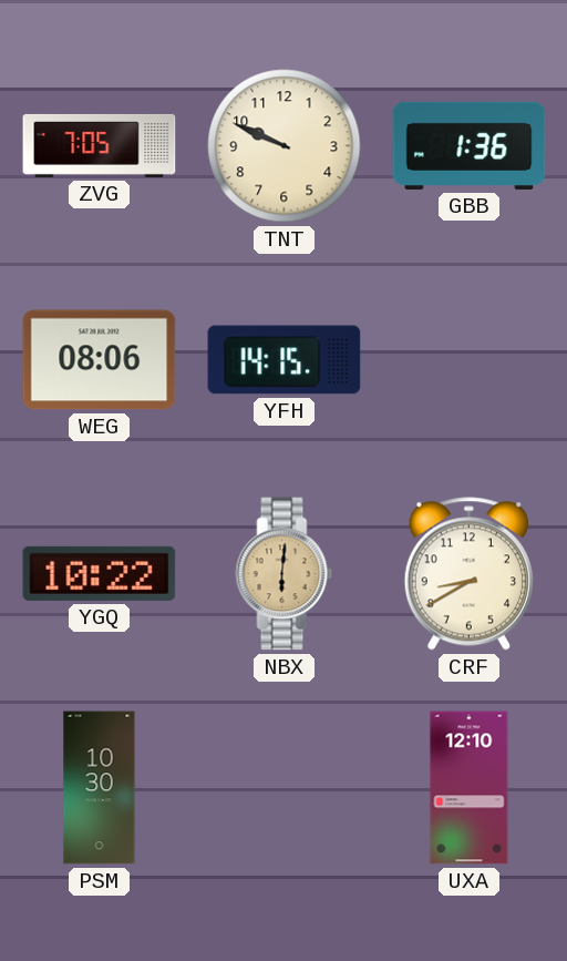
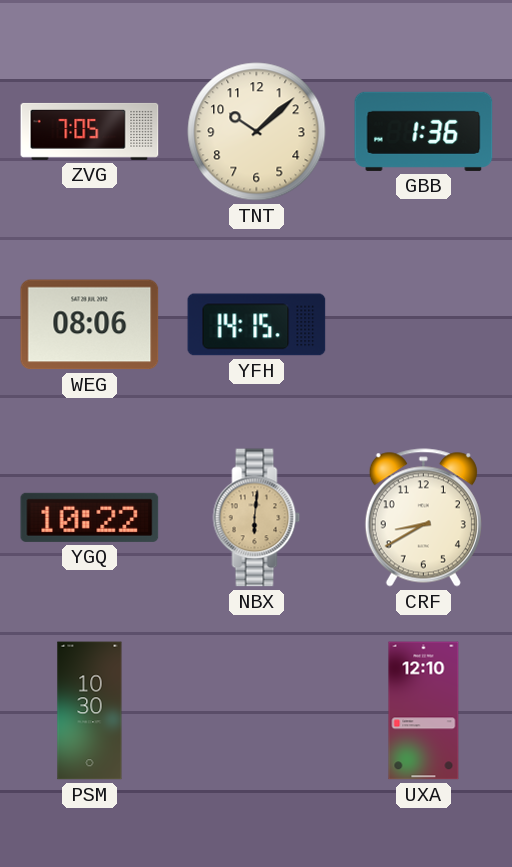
TNT: 9:49 -> 10:08 (257, 132)
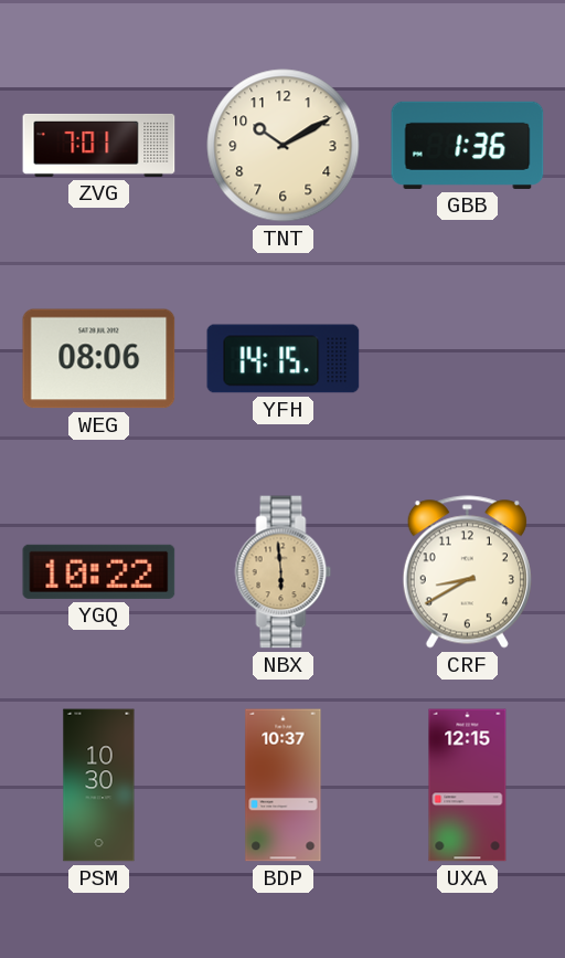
ZVG: 7:05 -> 7:01 (99, 145)
TNT: 10:08 -> 10:10 (284, 146)
NBX: 6:01 -> 5:59 (284, 572)
BDP: none -> 10:37 (284, 786)
UXA: 12:10 -> 12:15 (468, 786)
